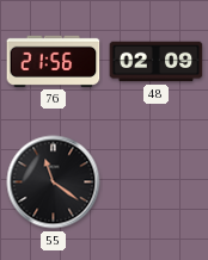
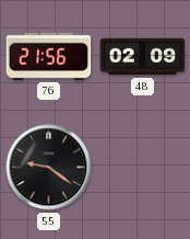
55: 11:21 -> 9:21 (49, 168)
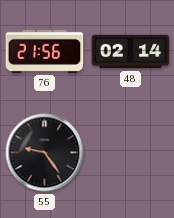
48: 02:09 -> 02:14 (131, 52)
55: 9:21 -> 9:24 (45, 153)
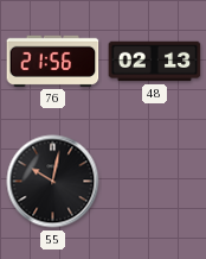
48: 02:14 -> 02:13 (155, 62)
55: 9:24 -> 10:02 (53, 182)
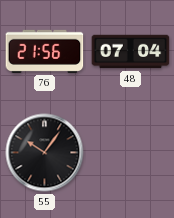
48: 02:13 -> 07:04 (131, 52)
55: 10:02 -> 10:06 (45, 153)
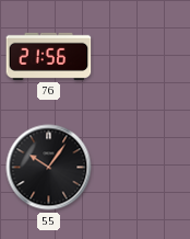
48: 07:04 -> none (131, 52)
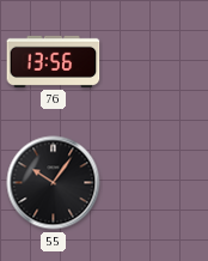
76: 21:56 -> 13:56 (54, 61)
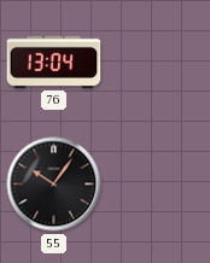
76: 13:56 -> 13:04 (54, 62)
